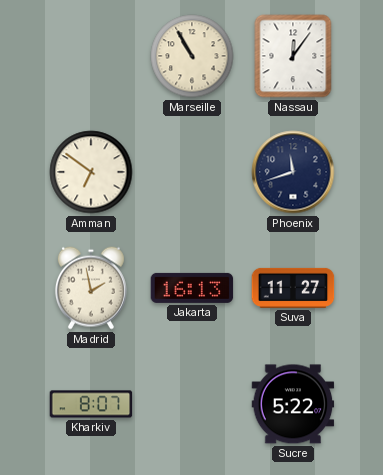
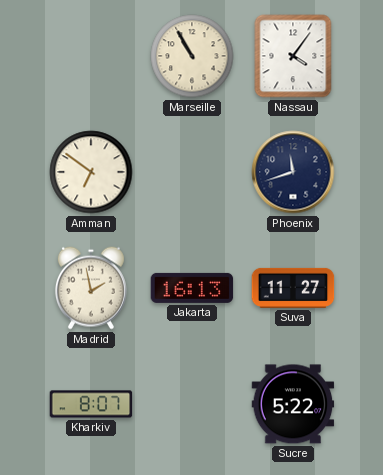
Nassau: 12:06 -> 4:06 (293, 56)
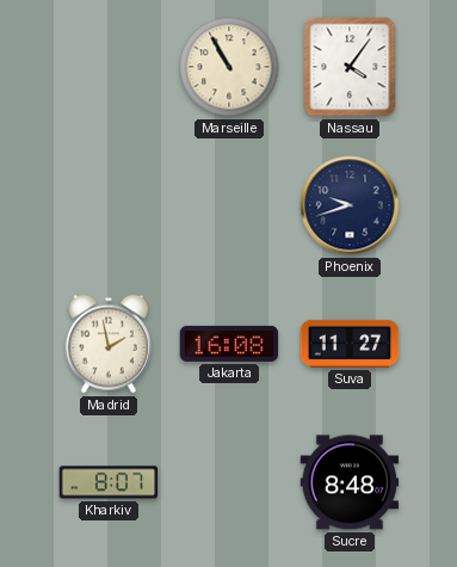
Amman: 6:51 -> none (91, 172)
Phoenix: 11:42 -> 9:42 (350, 205)
Jakarta: 16:13 -> 16:08 (229, 344)
Sucre: 5:22 -> 8:48 (350, 482)
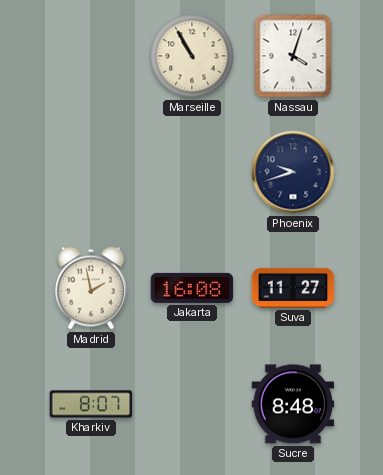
Nassau: 4:06 -> 4:03 (293, 56)
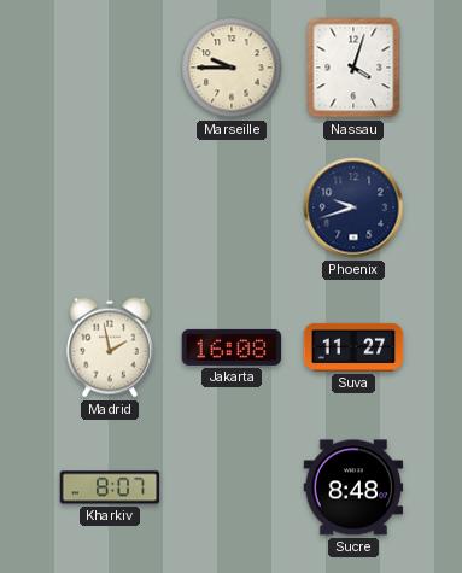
Marseille: 10:55 -> 9:45 (232, 68)
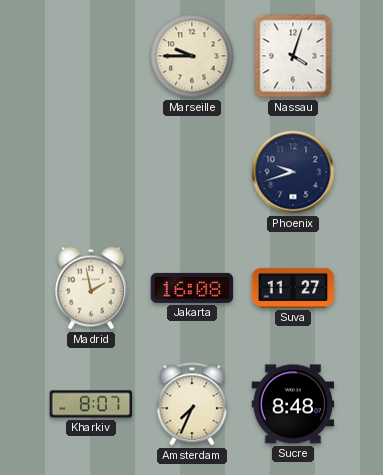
Amsterdam: none -> 7:34 (192, 404)
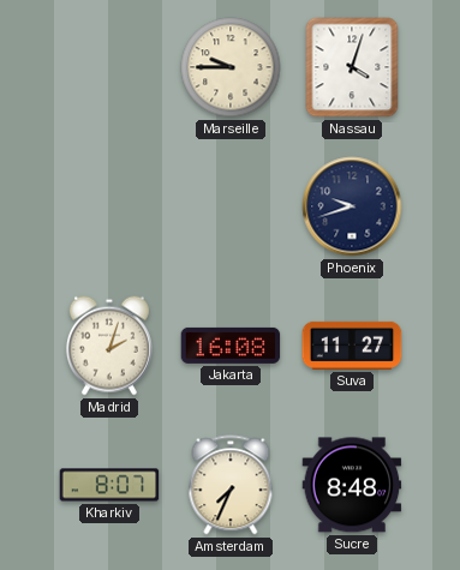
Madrid: 1:58 -> 2:03 (109, 346)
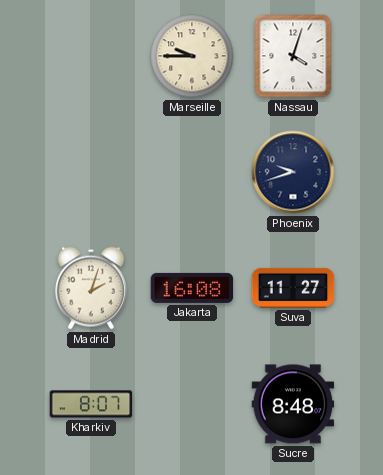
Amsterdam: 7:34 -> none (231, 485)
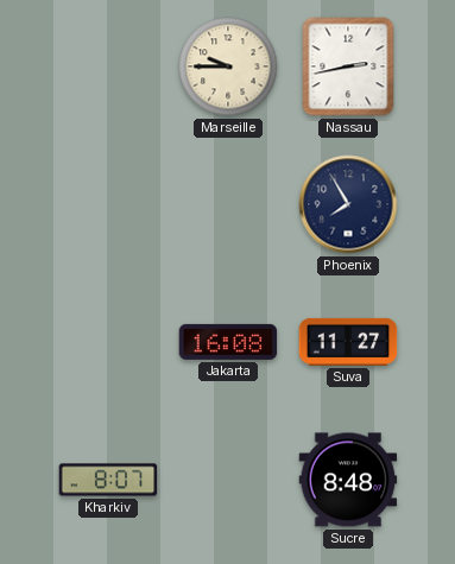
Nassau: 4:03 -> 2:43 (348, 66)
Phoenix: 9:42 -> 7:55 (348, 204)
Madrid: 2:03 -> none (91, 288)
